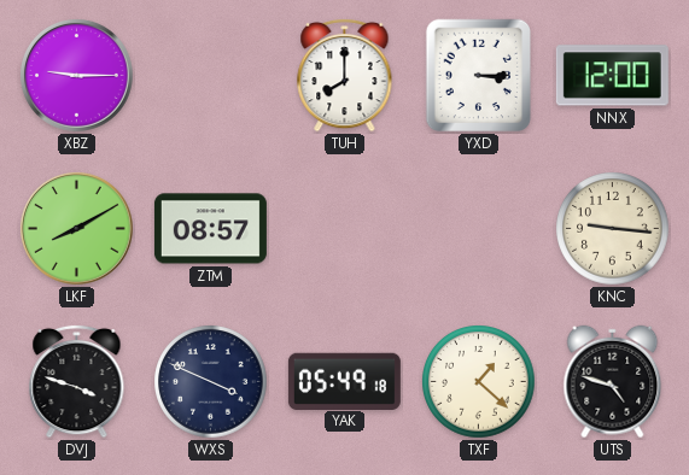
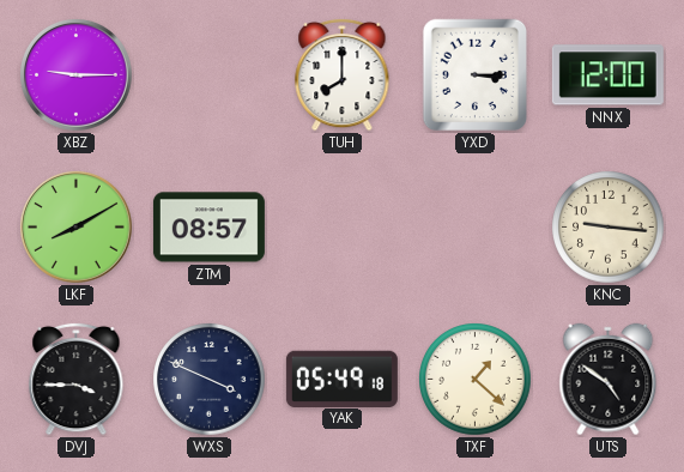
DVJ: 3:48 -> 3:45 (77, 379)
UTS: 4:48 -> 4:51 (609, 380)
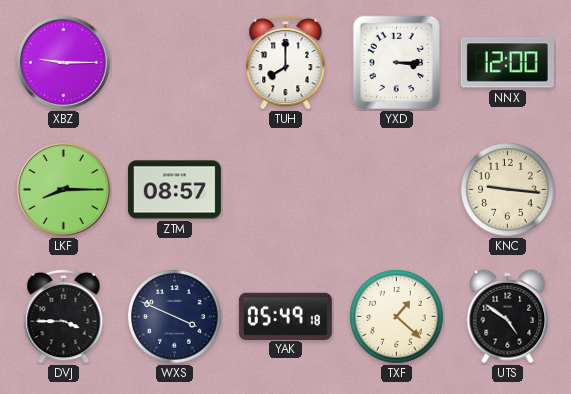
LKF: 8:10 -> 8:15 (64, 190)
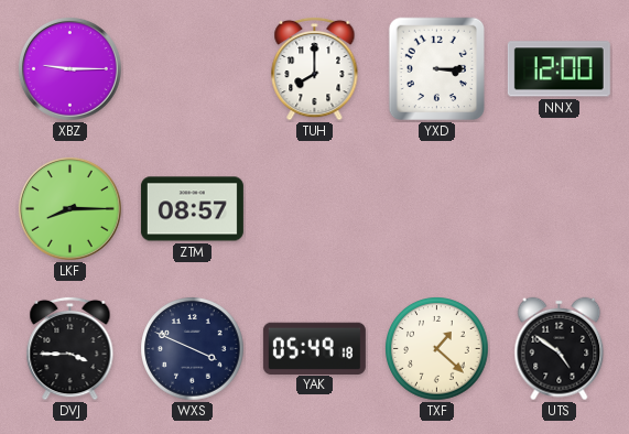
KNC: 9:16 -> none (508, 190)
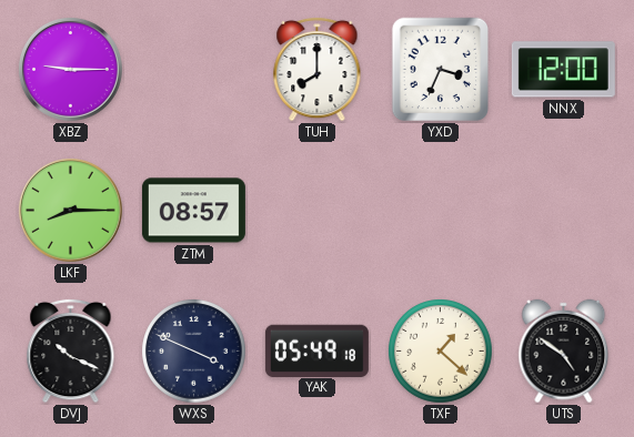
YXD: 3:15 -> 3:34 (440, 70)
DVJ: 3:45 -> 10:19 (71, 350)
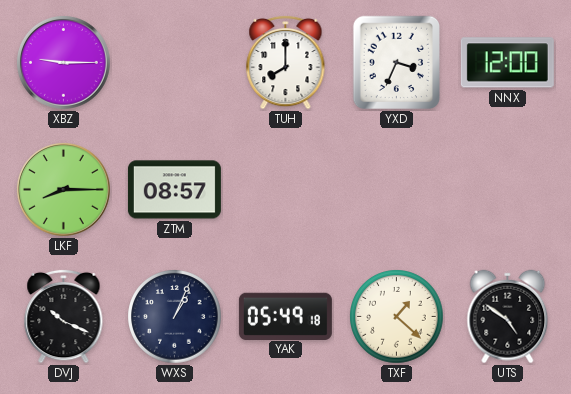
WXS: 3:49 -> 1:04 (175, 317)
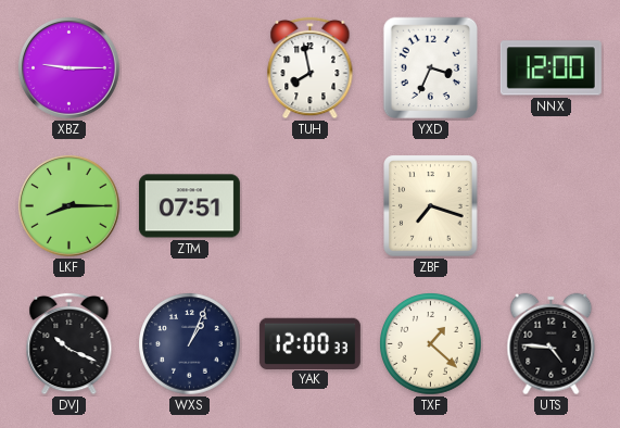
TUH: 8:00 -> 7:58 (311, 67)
ZTM: 08:57 -> 07:51 (189, 206)
ZBF: none -> 7:18 (431, 206)
YAK: 05:49 -> 12:00 (309, 343)
UTS: 4:51 -> 4:46 (552, 344)
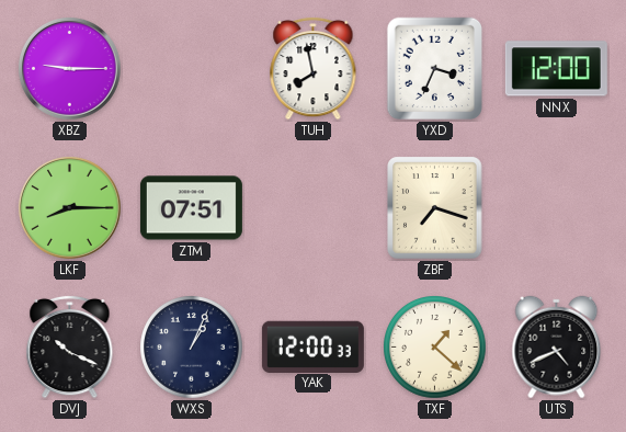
UTS: 4:46 -> 4:41 (557, 348)
